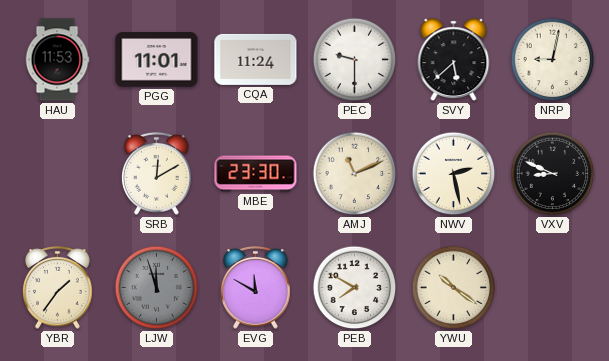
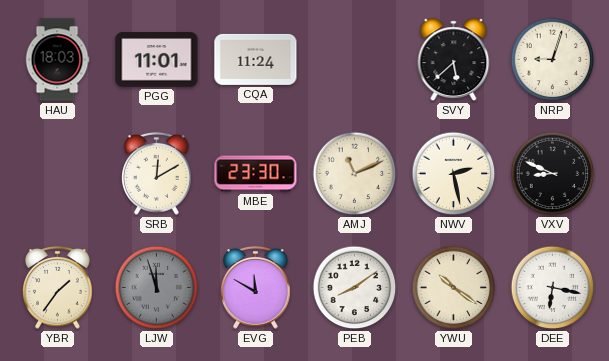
HAU: 11:53 -> 18:03 (57, 60)
PEC: 9:30 -> none (355, 60)
NRP: 9:02 -> 9:03 (553, 60)
PEB: 7:50 -> 8:09 (355, 288)
DEE: none -> 6:17 (553, 288)
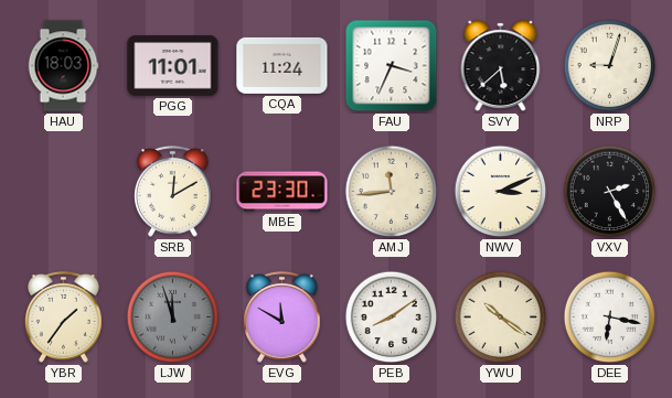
FAU: none -> 3:34 (392, 66)
AMJ: 11:11 -> 11:44 (392, 192)
NWV: 2:28 -> 3:11 (501, 192)
VXV: 8:49 -> 2:25 (610, 192)
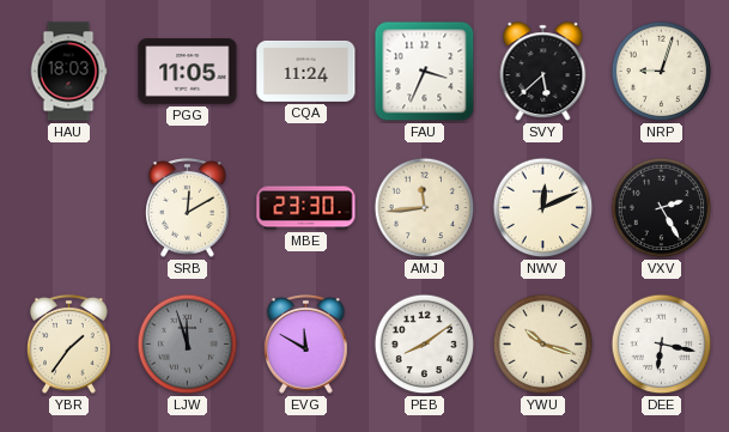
PGG: 11:01 -> 11:05 (188, 72)
NWV: 3:11 -> 12:11 (543, 208)
YWU: 10:21 -> 10:18 (543, 345)
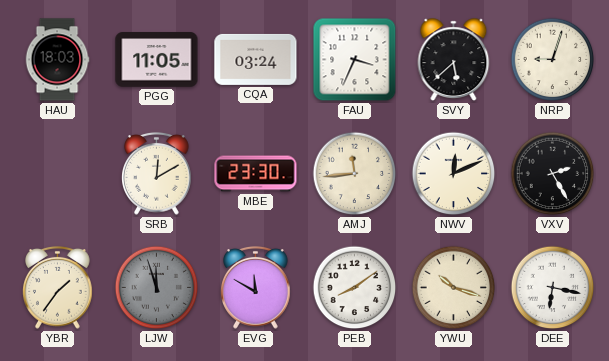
CQA: 11:24 -> 03:24 (256, 59)
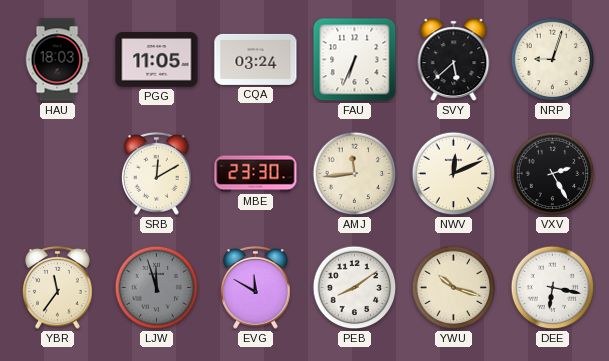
FAU: 3:34 -> 6:34 (355, 60)
YBR: 1:36 -> 11:36 (58, 287)
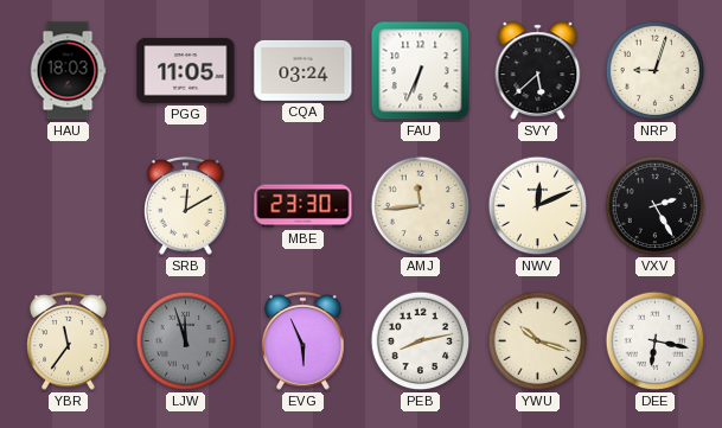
EVG: 11:50 -> 5:56 (304, 340)
PEB: 8:09 -> 8:13 (421, 341)
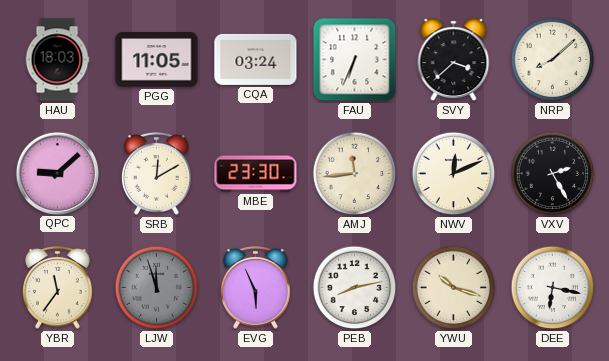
SVY: 5:38 -> 3:38 (454, 60)
NRP: 9:03 -> 8:08 (553, 60)
QPC: none -> 9:08 (57, 173)
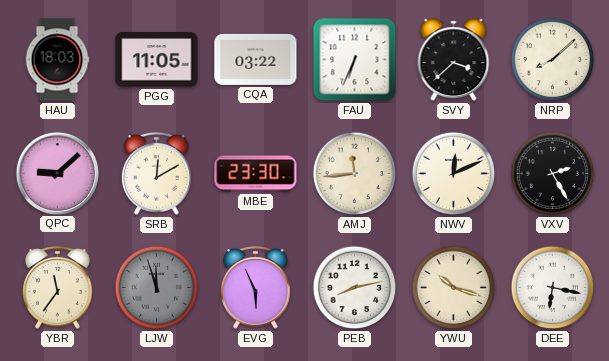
CQA: 03:24 -> 03:22 (256, 59)
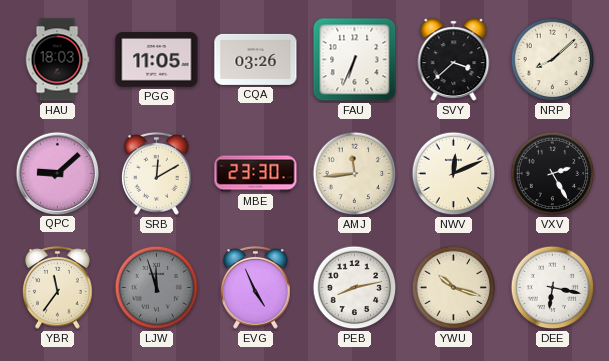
CQA: 03:22 -> 03:26 (256, 59)
EVG: 5:56 -> 4:56 (256, 287)
